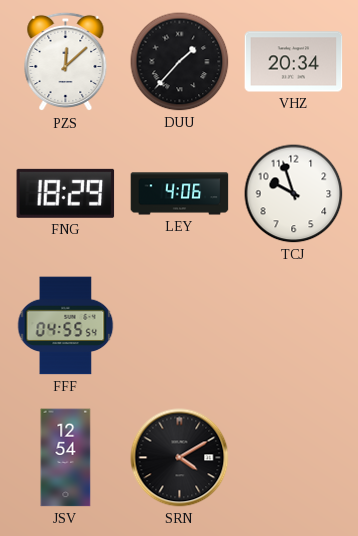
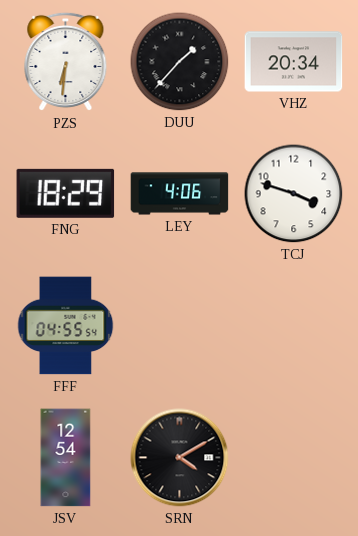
PZS: 12:08 -> 6:31 (66, 62)
TCJ: 9:57 -> 3:48 (294, 194)
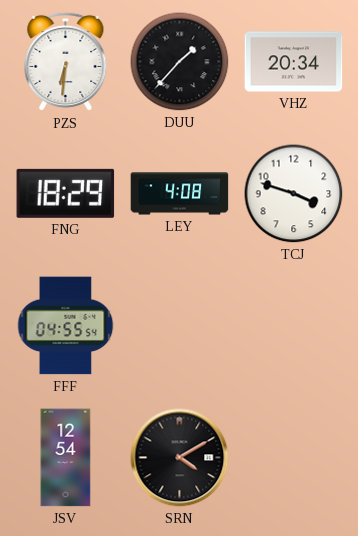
LEY: 4:06 -> 4:08 (180, 194)
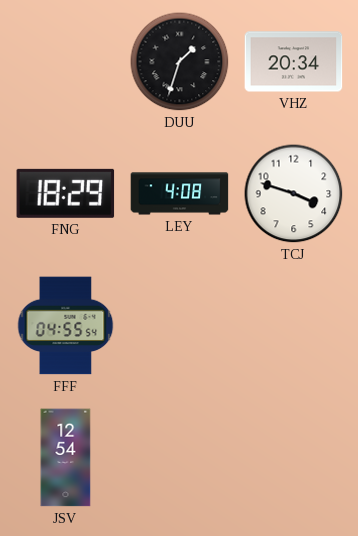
PZS: 6:31 -> none (66, 62)
DUU: 1:37 -> 1:33 (180, 62)
SRN: 4:10 -> none (180, 458)
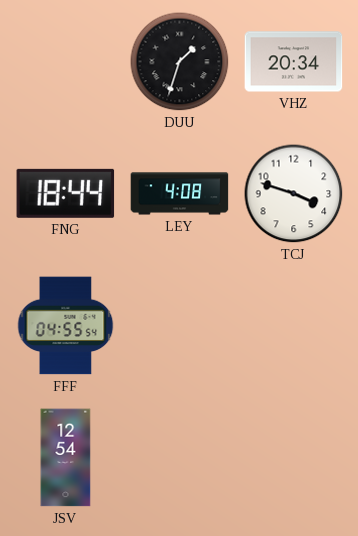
FNG: 18:29 -> 18:44 (66, 193)
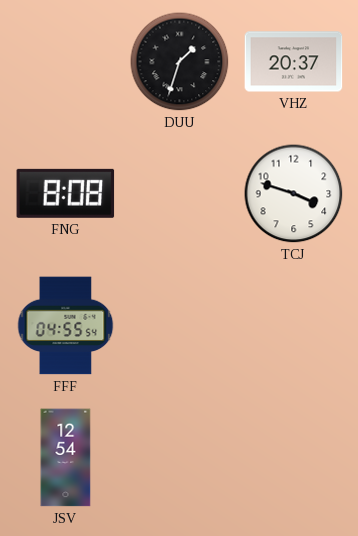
VHZ: 20:34 -> 20:37 (294, 62)
FNG: 18:44 -> 8:08 (66, 193)
LEY: 4:08 -> none (180, 194)
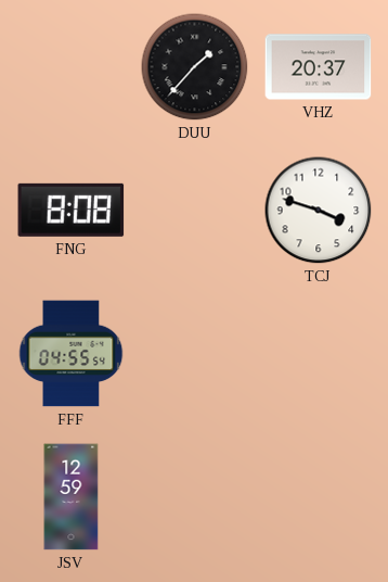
DUU: 1:33 -> 1:37 (195, 67)
JSV: 12:54 -> 12:59 (72, 497)
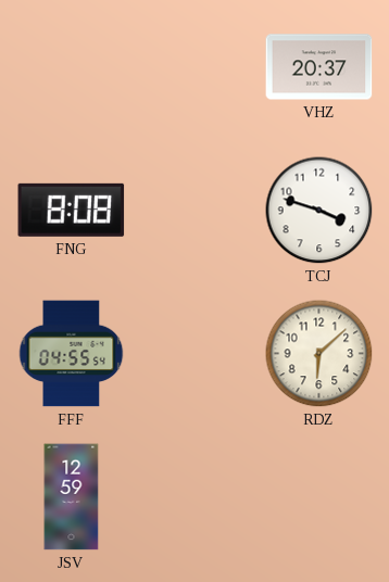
DUU: 1:37 -> none (195, 67)
RDZ: none -> 6:08 (319, 354)
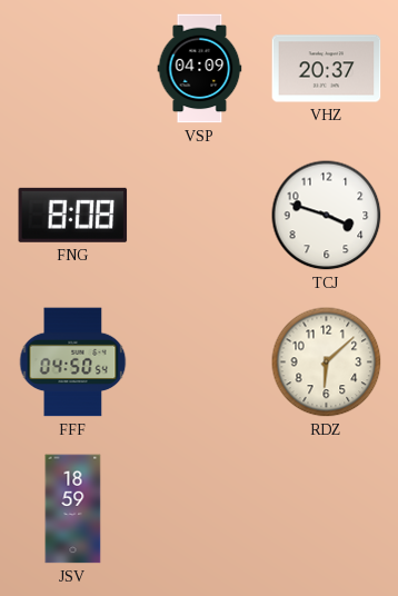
VSP: none -> 04:09 (200, 69)
FFF: 04:55 -> 04:50 (73, 362)
JSV: 12:59 -> 18:59 (73, 509)
